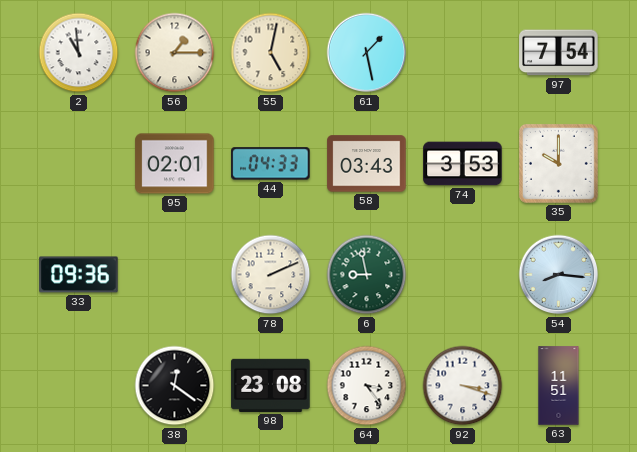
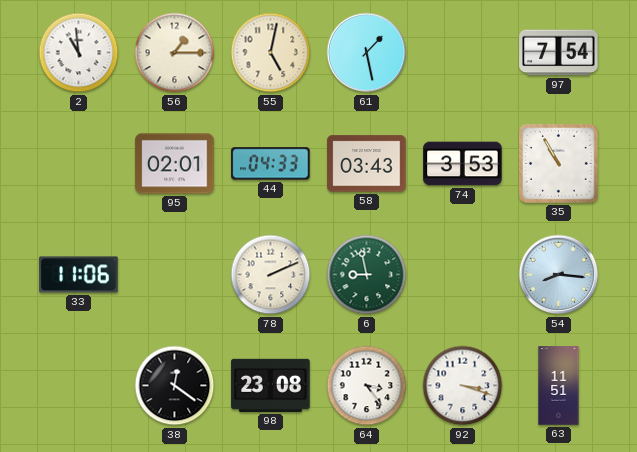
35: 10:00 -> 10:55 (558, 163)
33: 09:36 -> 11:06 (79, 275)
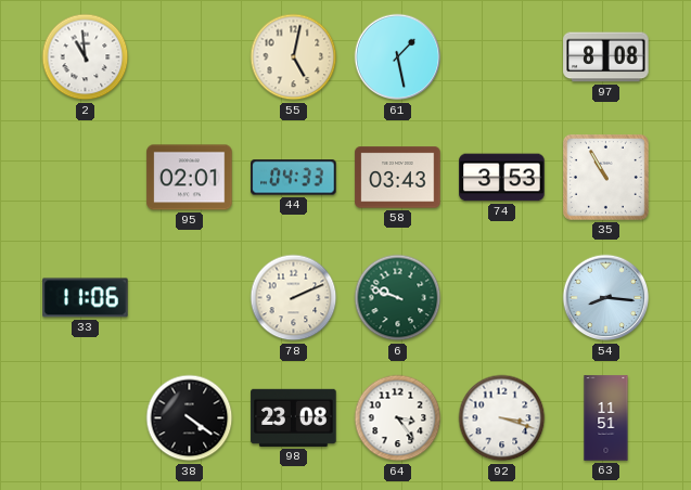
56: 1:15 -> none (175, 53)
97: 7:54 -> 8:08 (606, 57)
6: 8:58 -> 9:48 (398, 298)
38: 12:21 -> 4:21 (190, 418)
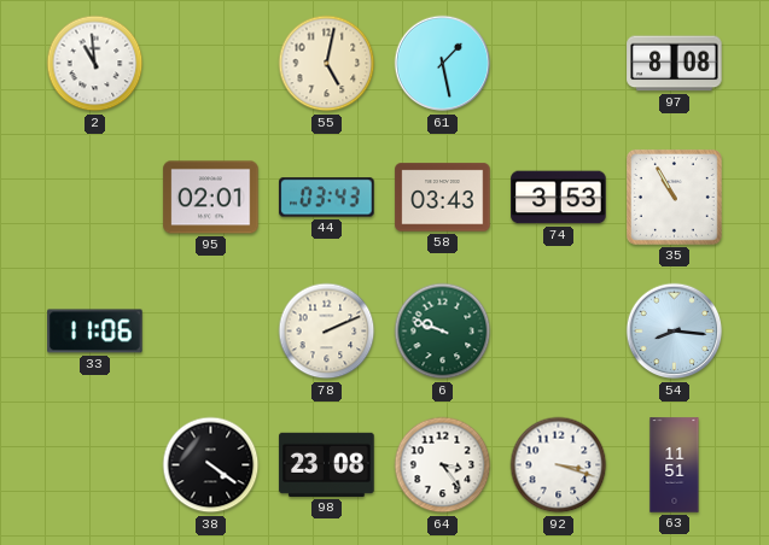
44: 04:33 -> 03:43 (327, 198)
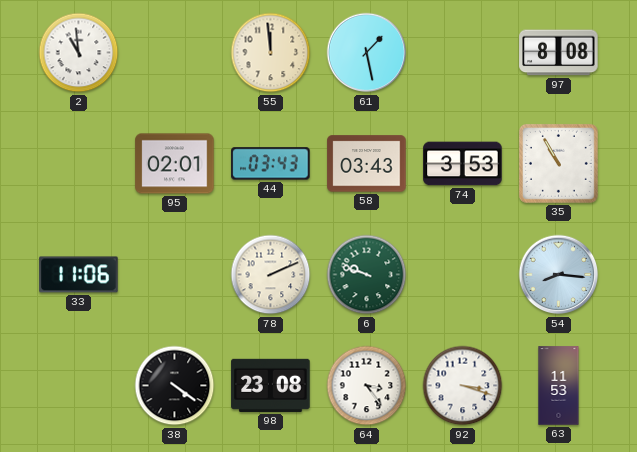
55: 5:02 -> 11:59 (271, 53)
63: 11:51 -> 11:53 (559, 386)
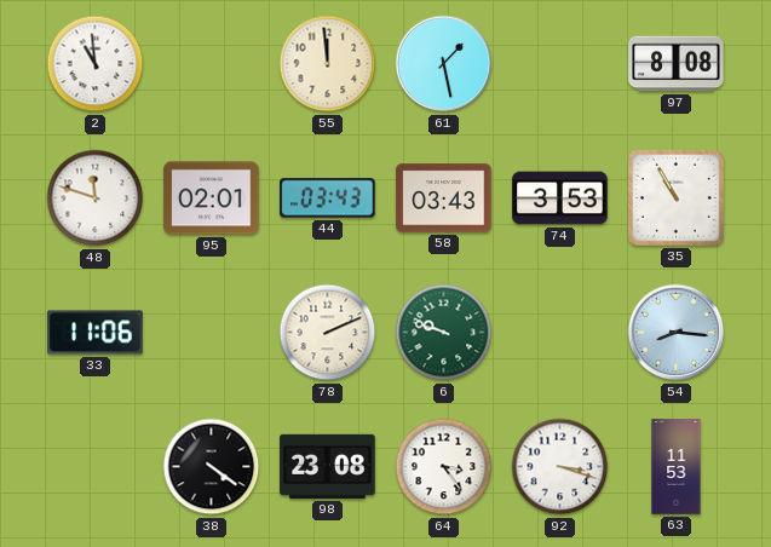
48: none -> 11:48 (96, 198)
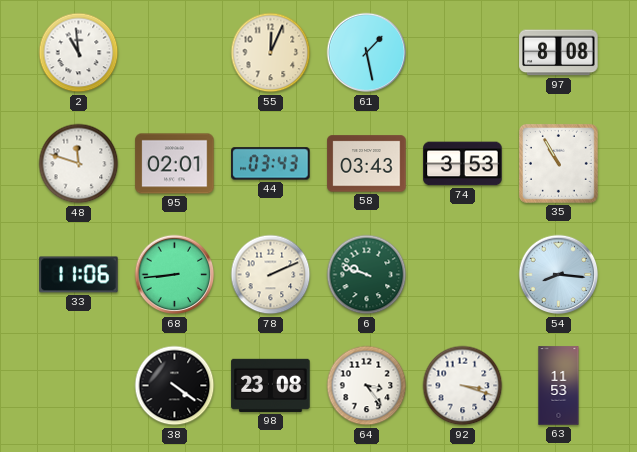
55: 11:59 -> 12:04 (271, 53)
68: none -> 8:44 (175, 275)
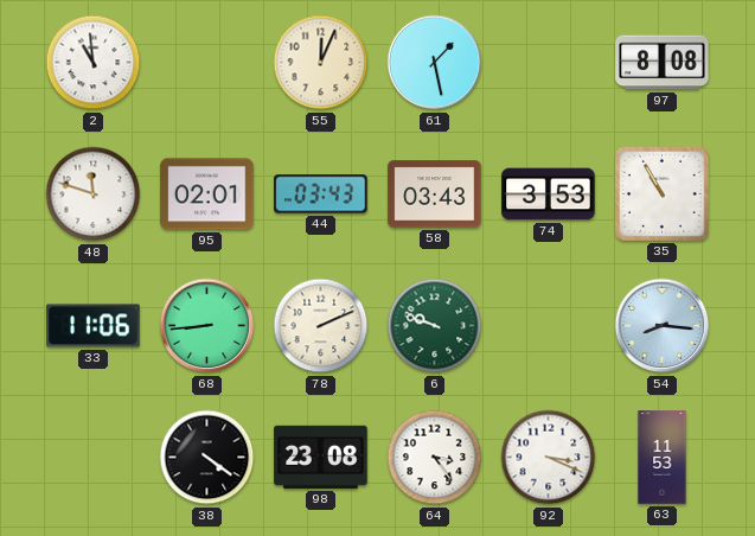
92: 3:18 -> 3:19 (549, 458)
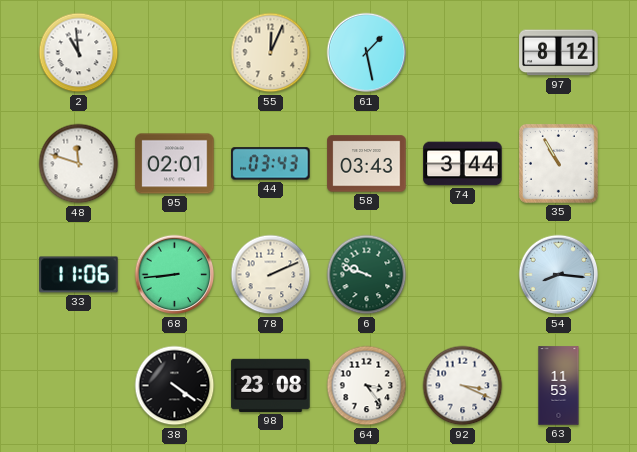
97: 8:08 -> 8:12 (559, 53)
74: 3:53 -> 3:44 (463, 164)
